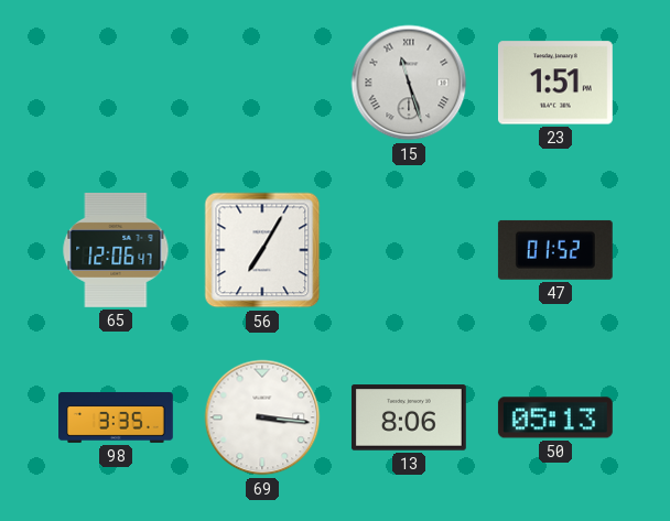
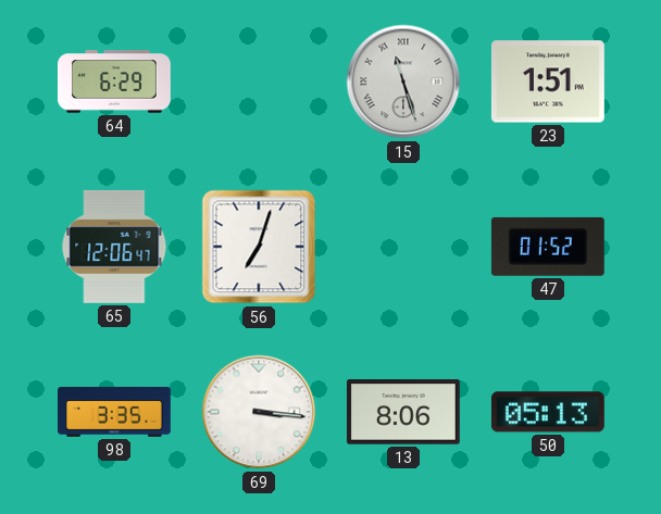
64: none -> 6:29 (115, 82)
56: 7:05 -> 7:03 (259, 247)
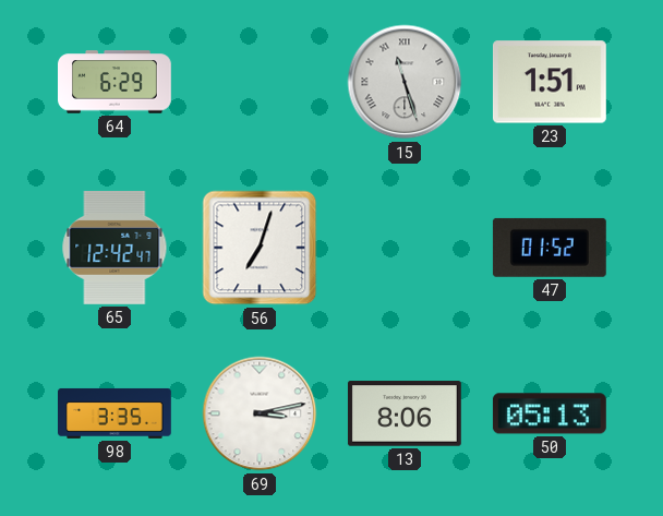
65: 12:06 -> 12:42 (114, 248)
69: 3:16 -> 3:13 (260, 413)
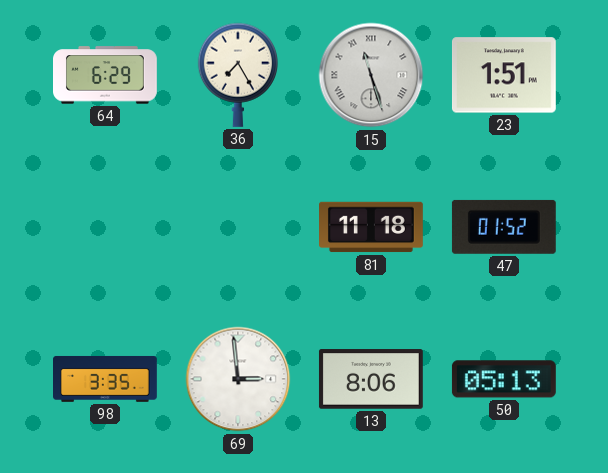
36: none -> 7:25 (237, 75)
65: 12:42 -> none (114, 248)
56: 7:03 -> none (260, 248)
81: none -> 11:18 (372, 227)
69: 3:13 -> 2:59 (238, 379)
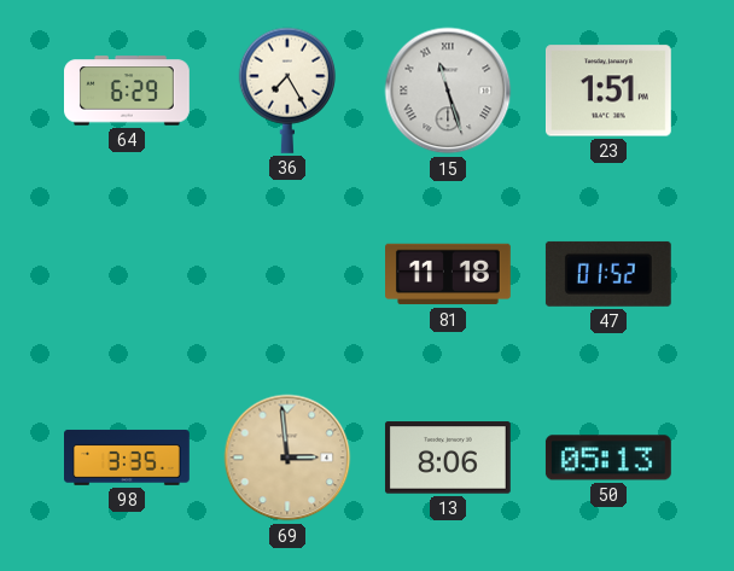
69 dial: white -> champagne (287, 458)
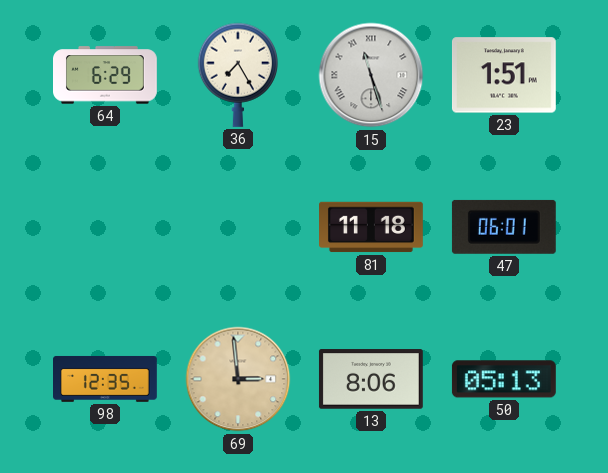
47: 01:52 -> 06:01 (504, 227)
98: 3:35 -> 12:35 (106, 379)
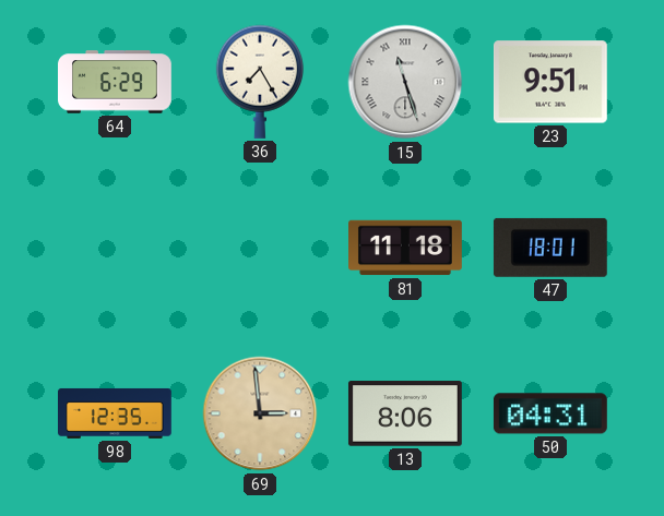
23: 1:51 -> 9:51 (550, 82)
47: 06:01 -> 18:01 (550, 248)
50: 05:13 -> 04:31 (550, 413)
